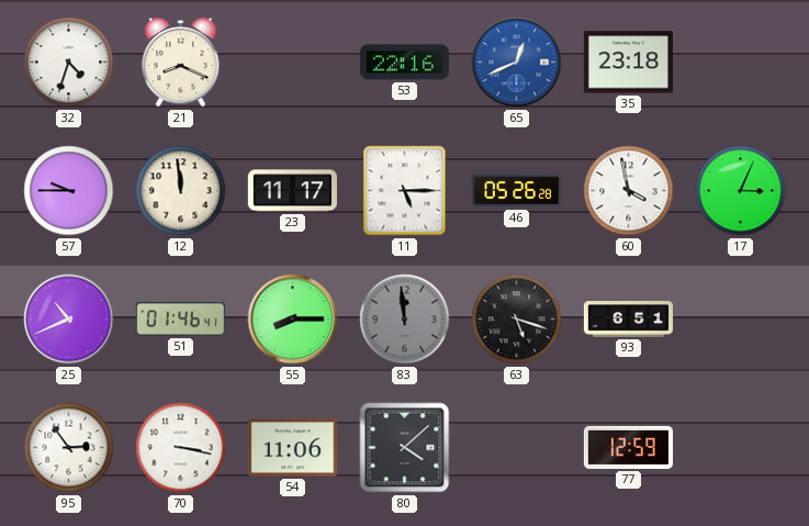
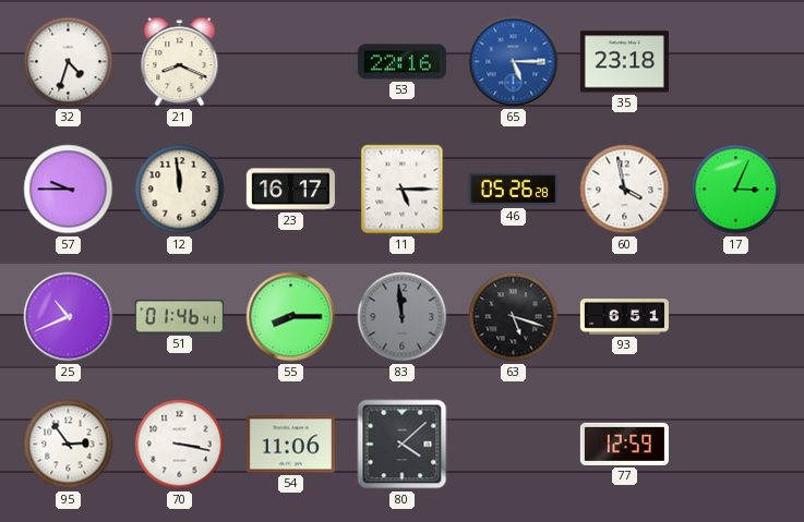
65: 12:41 -> 5:15 (514, 62)
23: 11:17 -> 16:17 (290, 190)
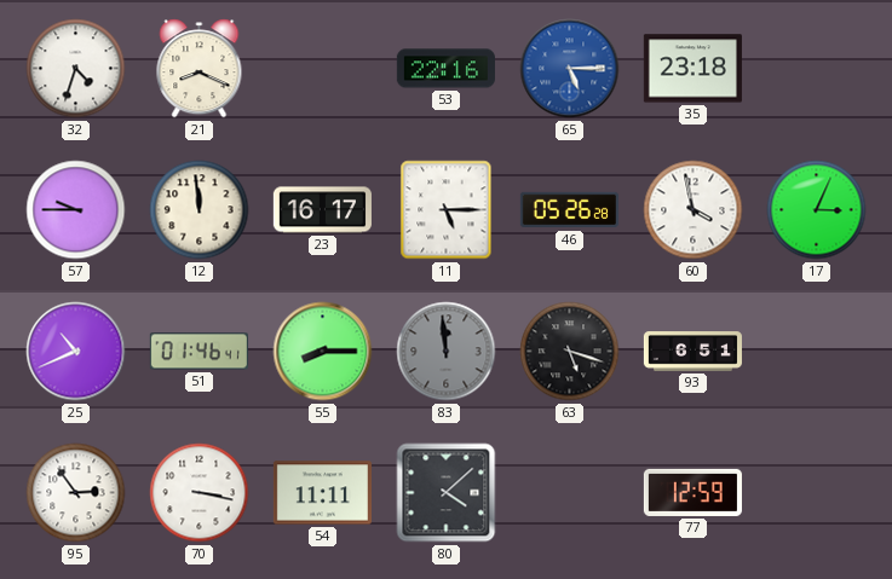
54: 11:06 -> 11:11 (322, 493)
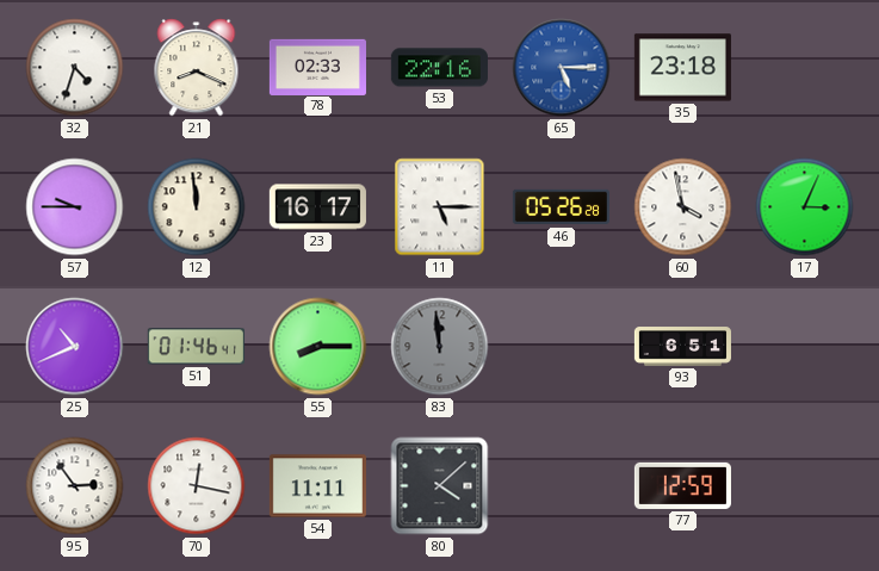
78: none -> 02:33 (317, 67)
63: 5:18 -> none (570, 352)
70: 3:17 -> 12:17 (197, 486)
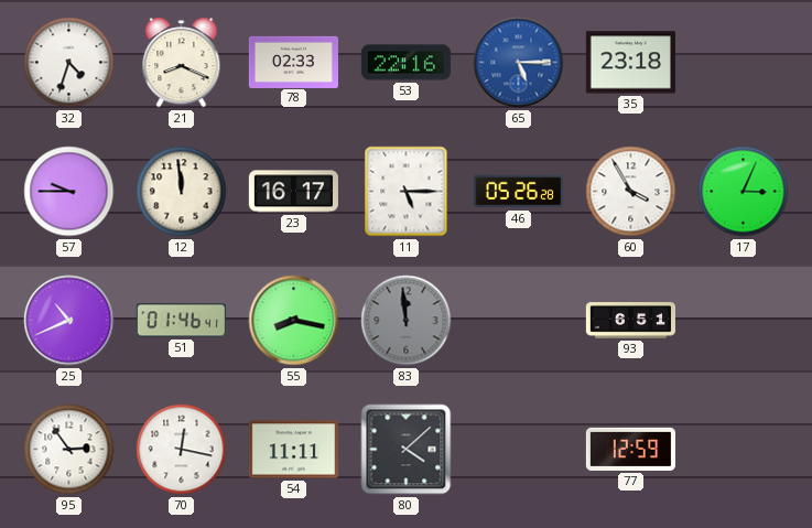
60: 3:58 -> 3:55 (631, 192)
55: 8:15 -> 8:17 (294, 321)
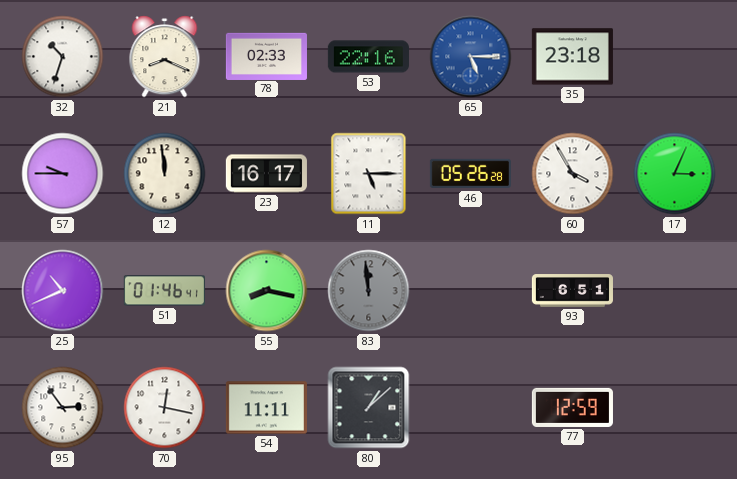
32: 4:33 -> 10:33 (63, 57)
80: 4:08 -> 1:08 (369, 408)
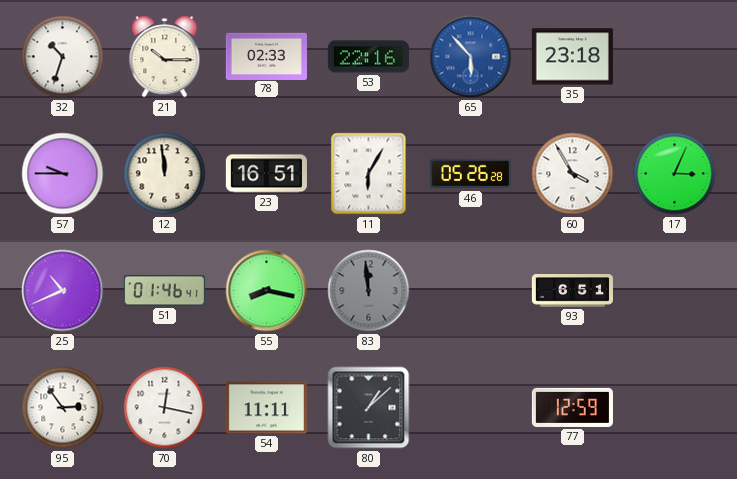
21: 8:19 -> 10:15 (165, 57)
65: 5:15 -> 5:53 (471, 57)
23: 16:17 -> 16:51 (266, 174)
11: 5:15 -> 6:05 (369, 174)
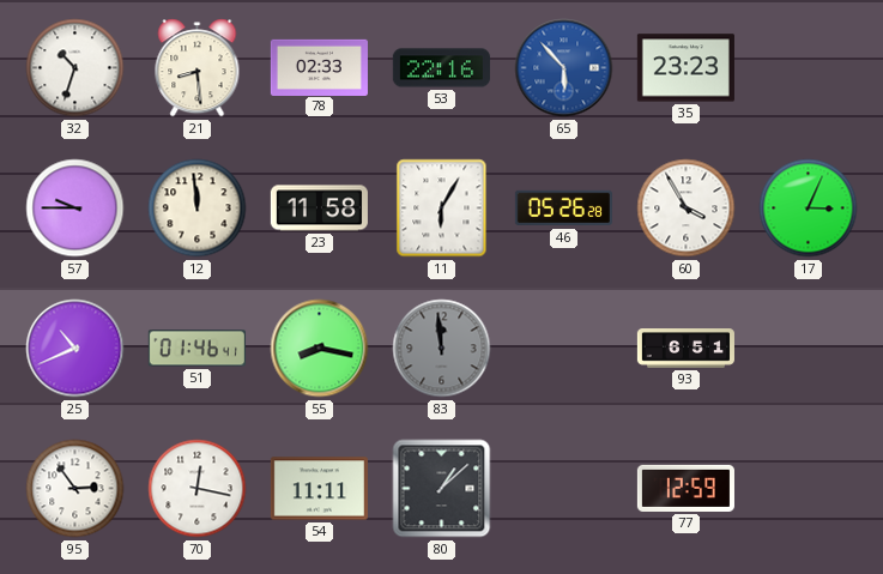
21: 10:15 -> 8:29 (198, 68)
35: 23:18 -> 23:23 (685, 68)
23: 16:51 -> 11:58 (319, 209)
